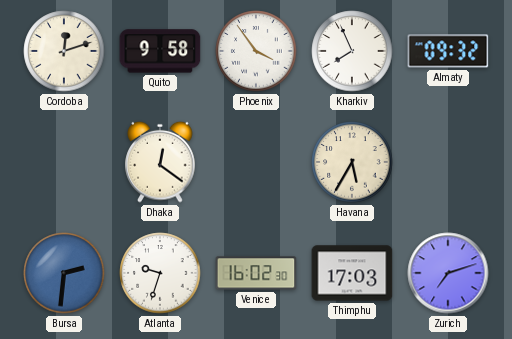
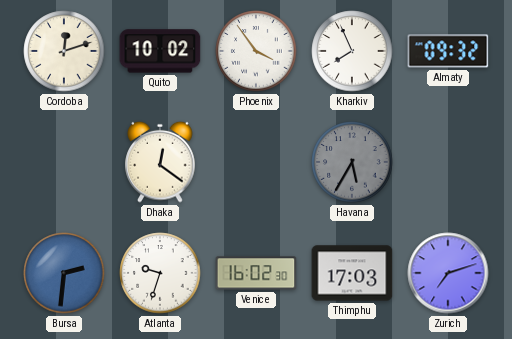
Quito: 9:58 -> 10:02 (160, 51)
Havana dial: cream -> grey (352, 162)
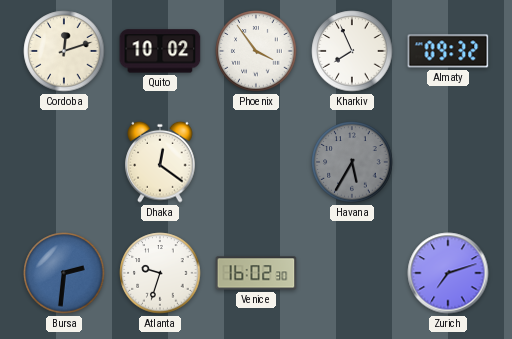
Thimphu: 17:03 -> none (352, 273)
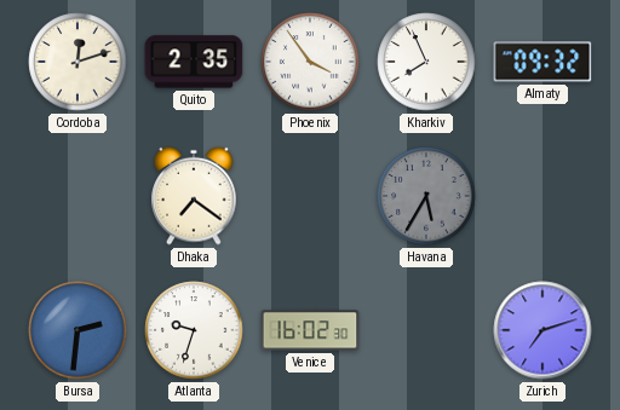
Quito: 10:02 -> 2:35 (194, 62)
Dhaka: 12:21 -> 7:21 (194, 196)
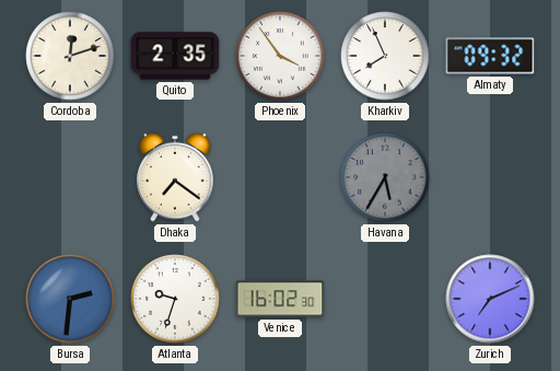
Zurich: 7:12 -> 7:11 (490, 299)
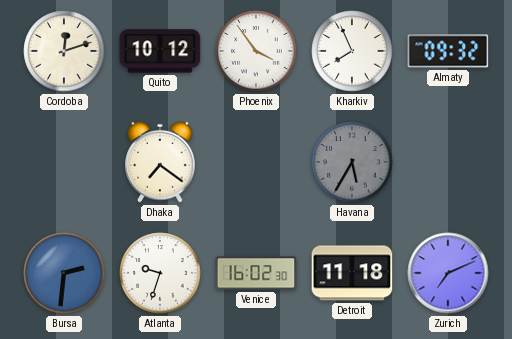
Quito: 2:35 -> 10:12 (160, 51)
Detroit: none -> 11:18 (352, 273)
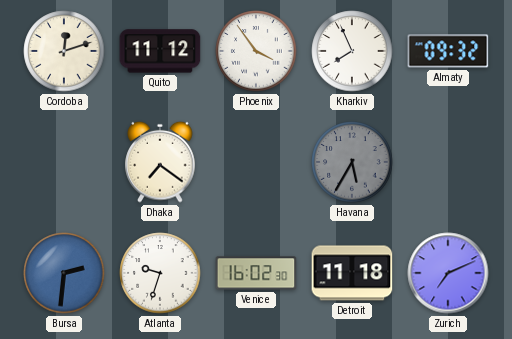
Quito: 10:12 -> 11:12 (160, 51)
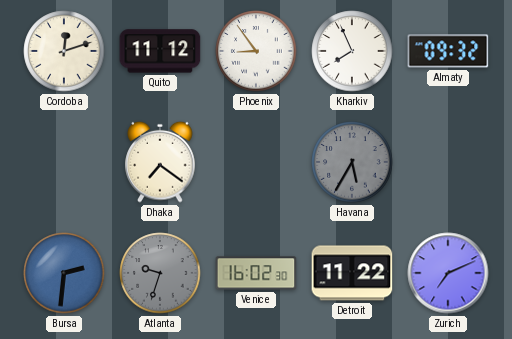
Phoenix: 3:54 -> 8:54 (256, 51)
Atlanta dial: white -> grey (160, 273)
Detroit: 11:18 -> 11:22 (352, 273)
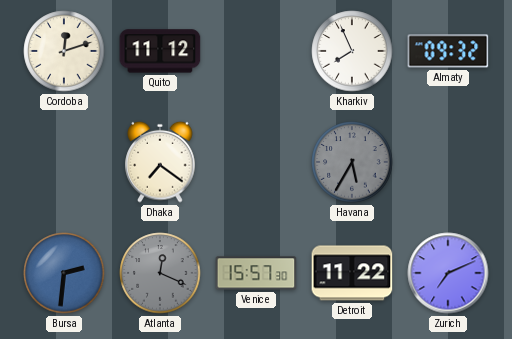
Phoenix: 8:54 -> none (256, 51)
Atlanta: 9:33 -> 12:19 (160, 273)
Venice: 16:02 -> 15:57 (256, 273)
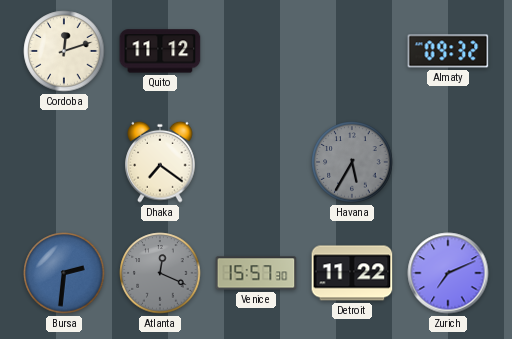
Kharkiv: 7:56 -> none (352, 51)
